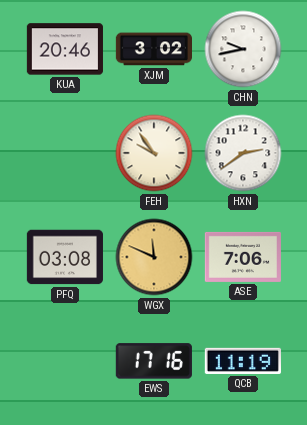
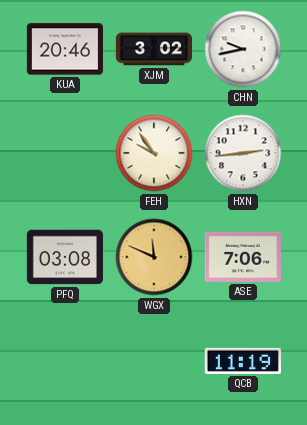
HXN: 2:39 -> 2:44 (243, 153)
EWS: 17:16 -> none (154, 361)
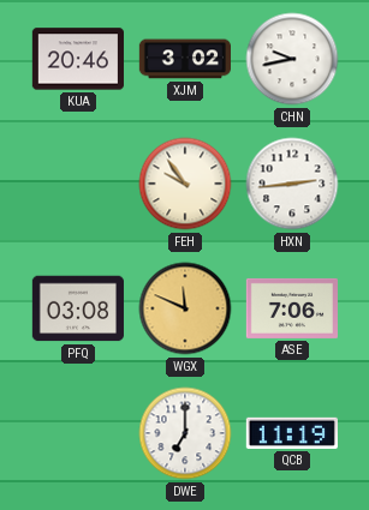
DWE: none -> 7:00 (185, 433)
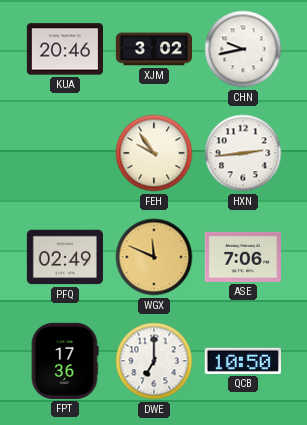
PFQ: 03:08 -> 02:49 (64, 257)
FPT: none -> 17:36 (65, 361)
QCB: 11:19 -> 10:50 (243, 361)
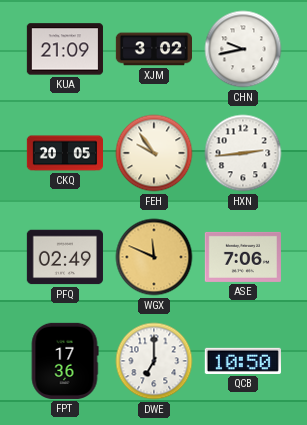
KUA: 20:46 -> 21:09 (64, 49)
CKQ: none -> 20:05 (64, 153)
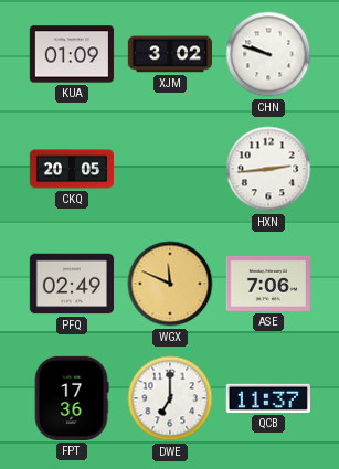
KUA: 21:09 -> 01:09 (71, 54)
CHN: 9:43 -> 9:48 (268, 54)
FEH: 9:54 -> none (154, 153)
QCB: 10:50 -> 11:37 (268, 398)
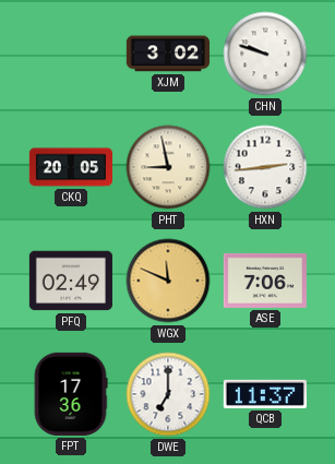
KUA: 01:09 -> none (71, 54)
PHT: none -> 8:58 (168, 167)
